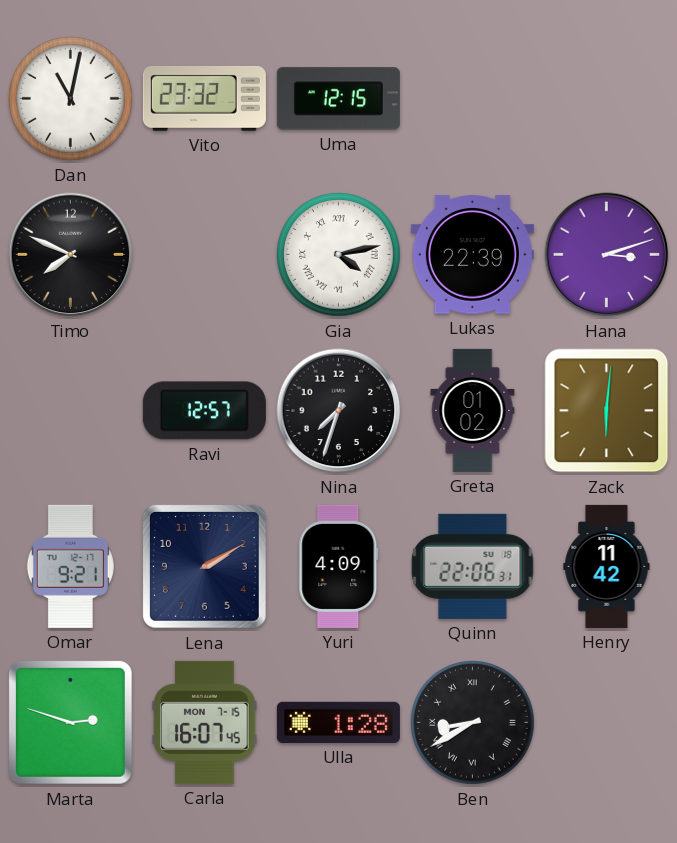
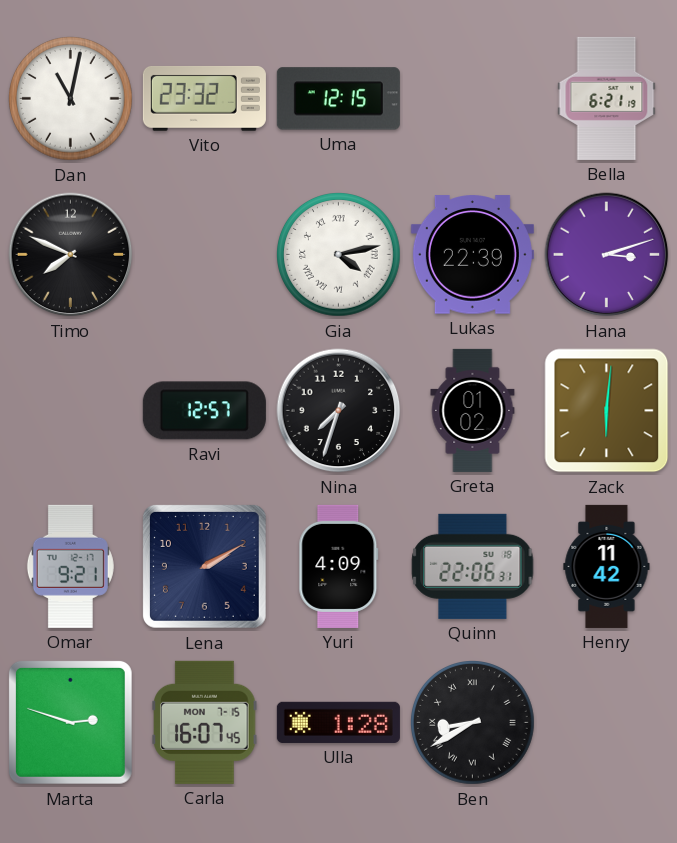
Bella: none -> 6:21 (607, 98)
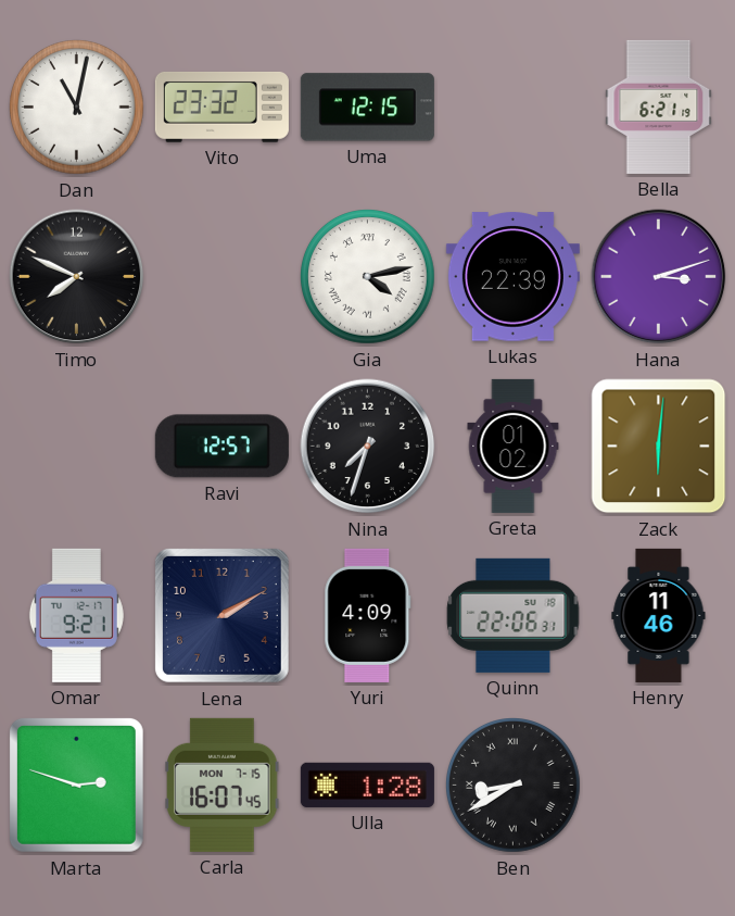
Henry: 11:42 -> 11:46 (659, 615)
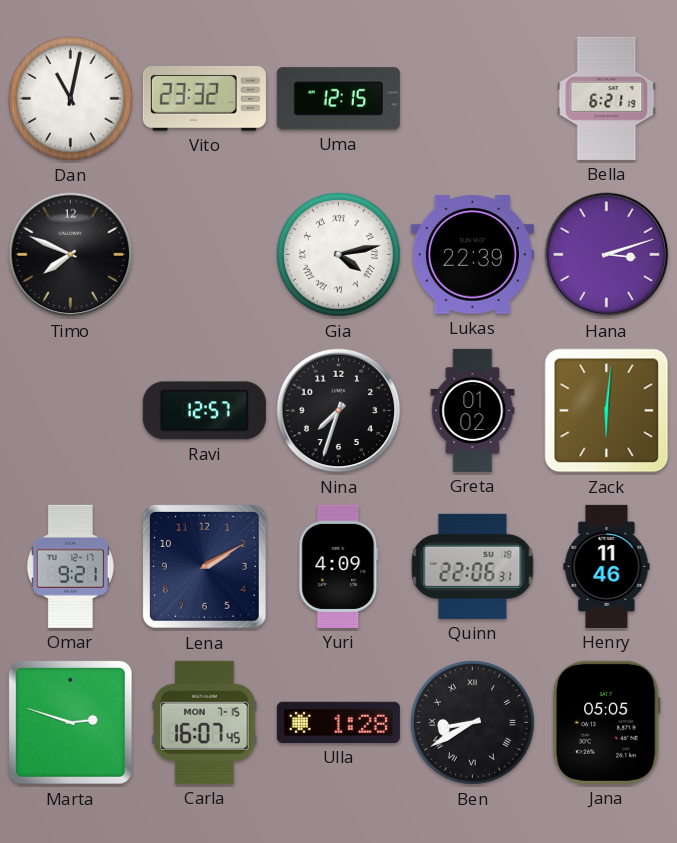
Jana: none -> 05:05 (606, 722)
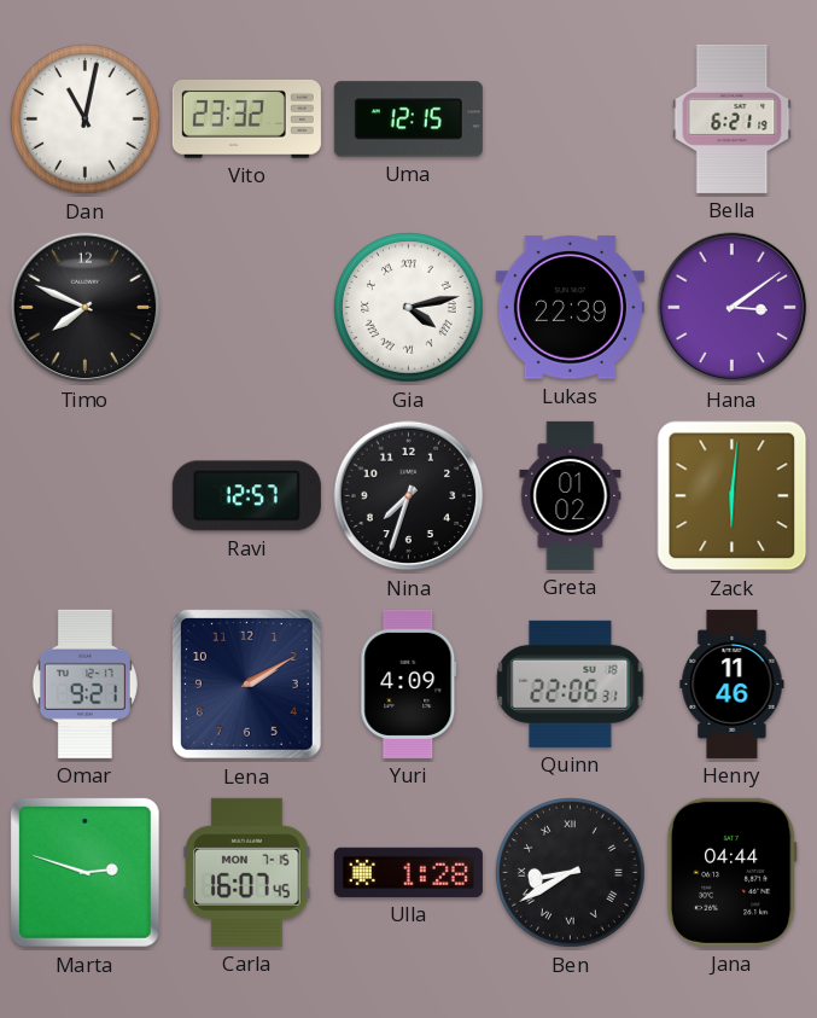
Hana: 3:12 -> 3:09 (733, 308)
Jana: 05:05 -> 04:44 (731, 872)
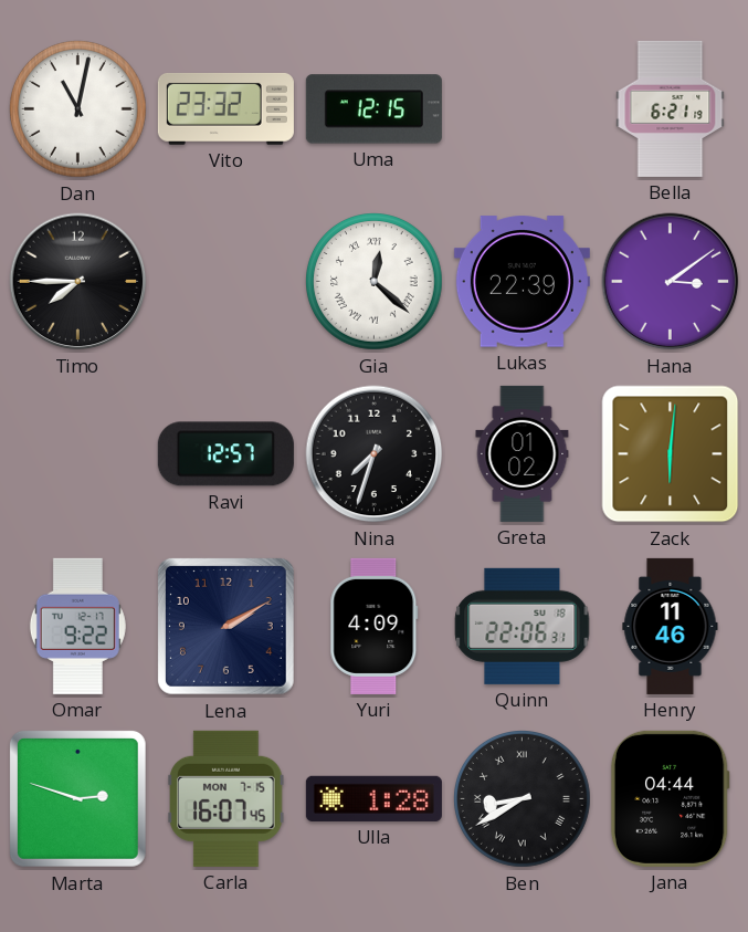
Timo: 7:49 -> 7:45 (78, 282)
Gia: 4:13 -> 12:22 (375, 282)
Omar: 9:21 -> 9:22 (77, 626)
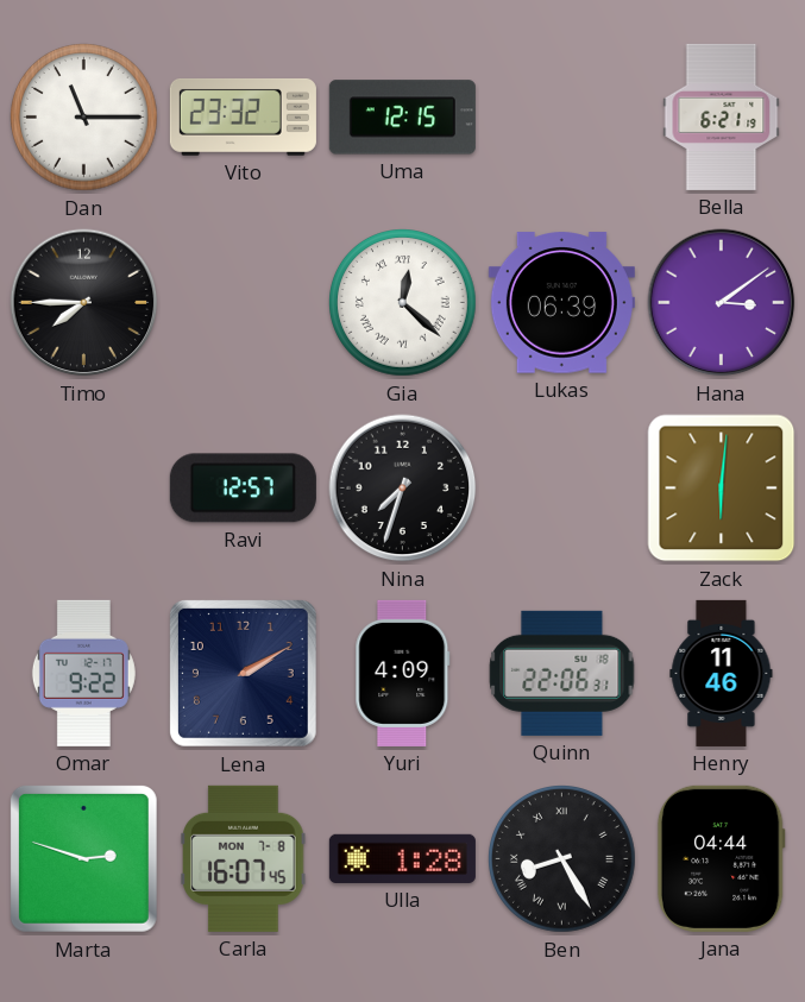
Dan: 11:02 -> 11:15 (84, 118)
Lukas: 22:39 -> 06:39 (561, 303)
Greta: 01:02 -> none (523, 453)
Carla date: MON 7-15 -> MON 7-8 (244, 858)
Ben: 8:40 -> 8:25 (562, 859)
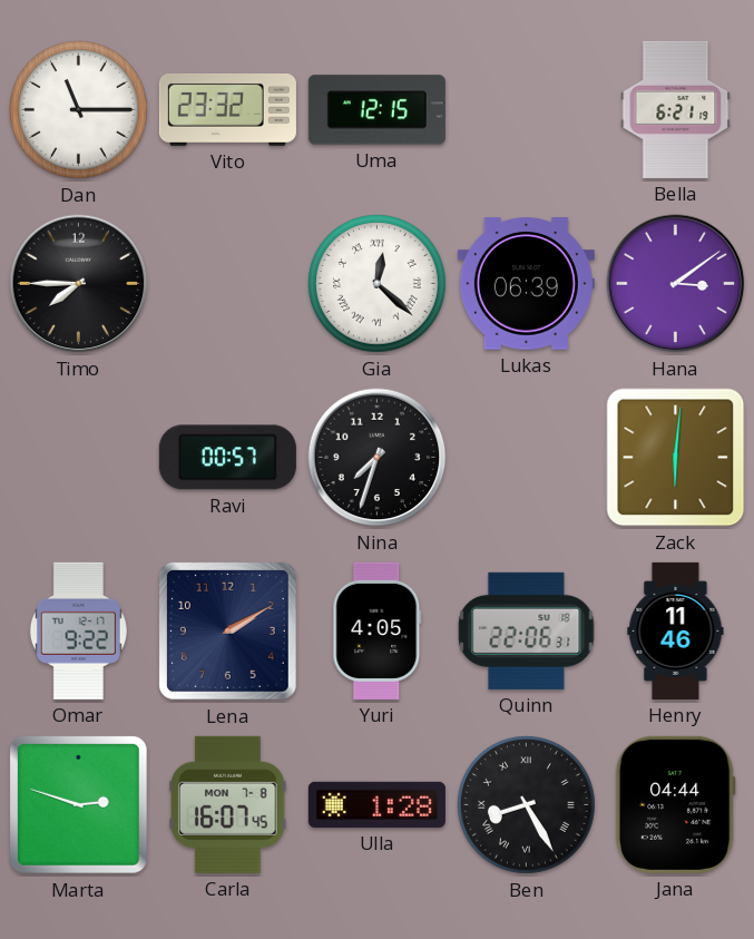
Ravi: 12:57 -> 00:57 (227, 458)
Yuri: 4:09 -> 4:05 (378, 630)
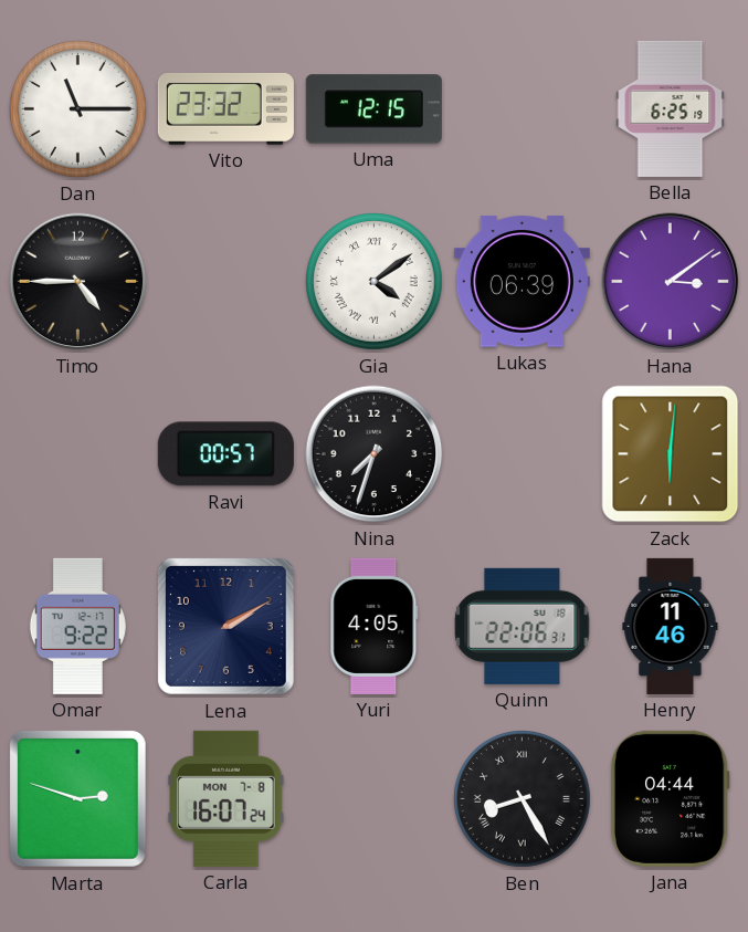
Bella: 6:21 -> 6:25 (671, 108)
Timo: 7:45 -> 4:45 (78, 282)
Gia: 12:22 -> 4:09 (375, 282)
Carla: 16:07:45 -> 16:07:24 (226, 798)
Ulla: 1:28 -> none (376, 804)
